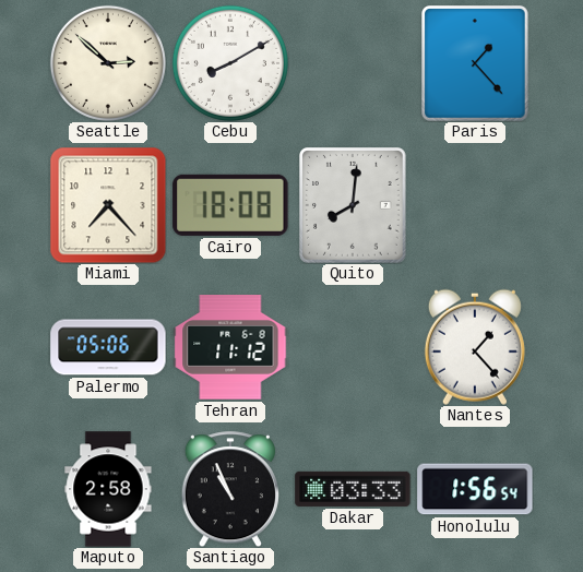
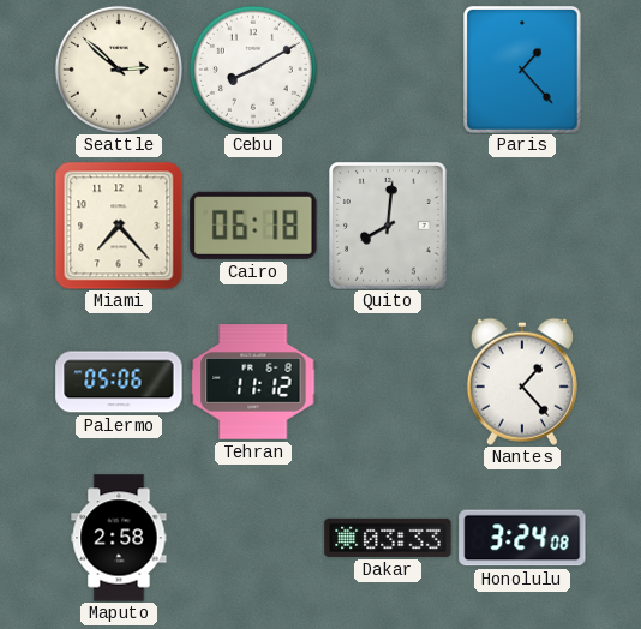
Cairo: 18:08 -> 06:18 (253, 226)
Santiago: 10:56 -> none (230, 489)
Honolulu: 1:56 -> 3:24 (522, 538)
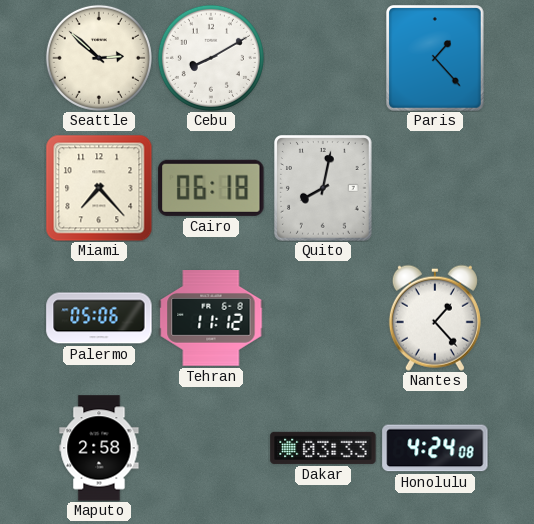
Quito: 8:01 -> 8:02 (324, 189)
Honolulu: 3:24 -> 4:24 (435, 448)
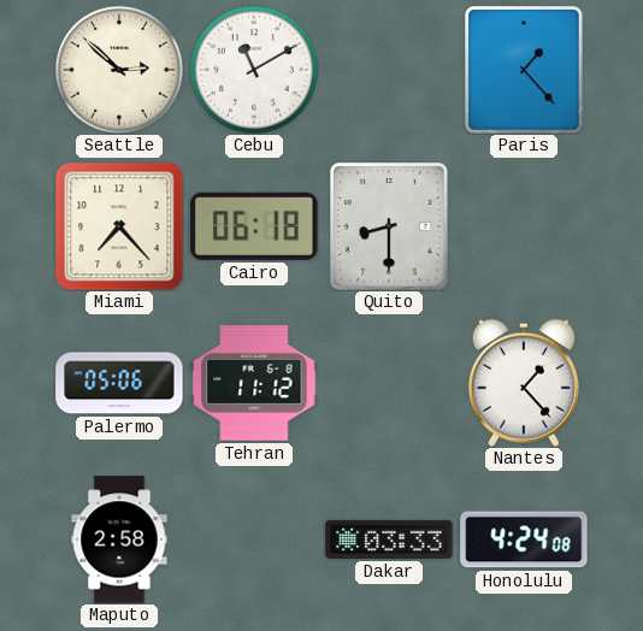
Cebu: 8:10 -> 11:10 (254, 70)
Quito: 8:02 -> 8:30 (390, 228)
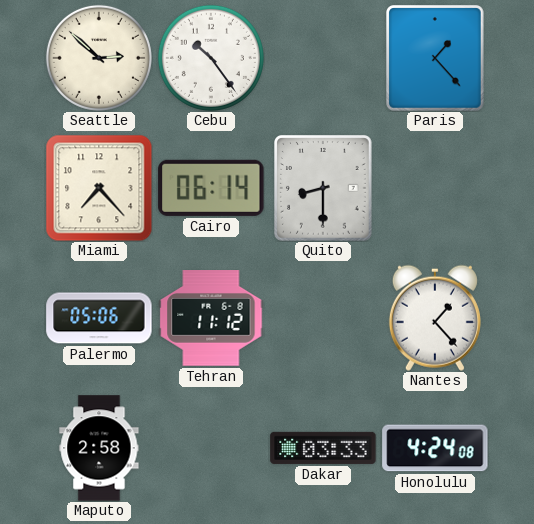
Cebu: 11:10 -> 10:24 (211, 58)
Cairo: 06:18 -> 06:14 (211, 188)
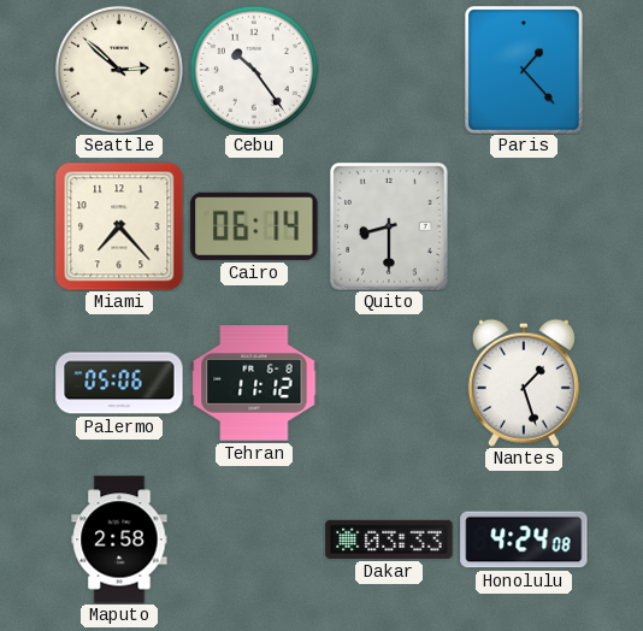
Nantes: 1:23 -> 1:27 (524, 383)
